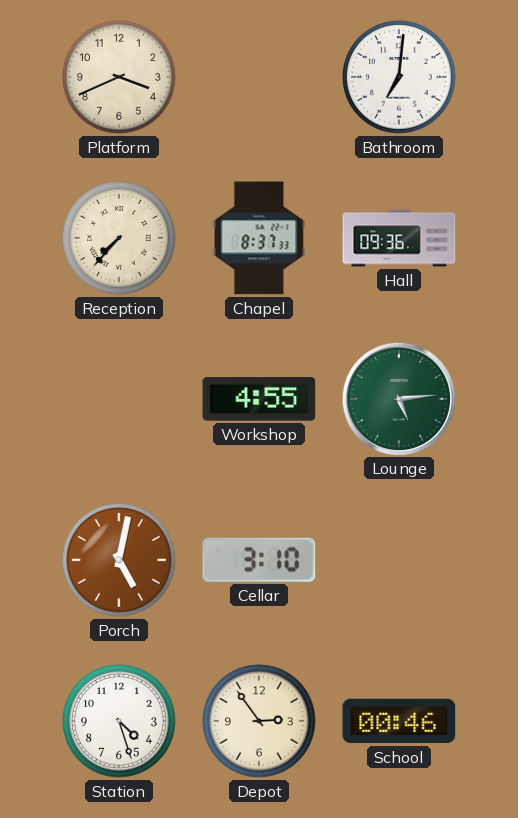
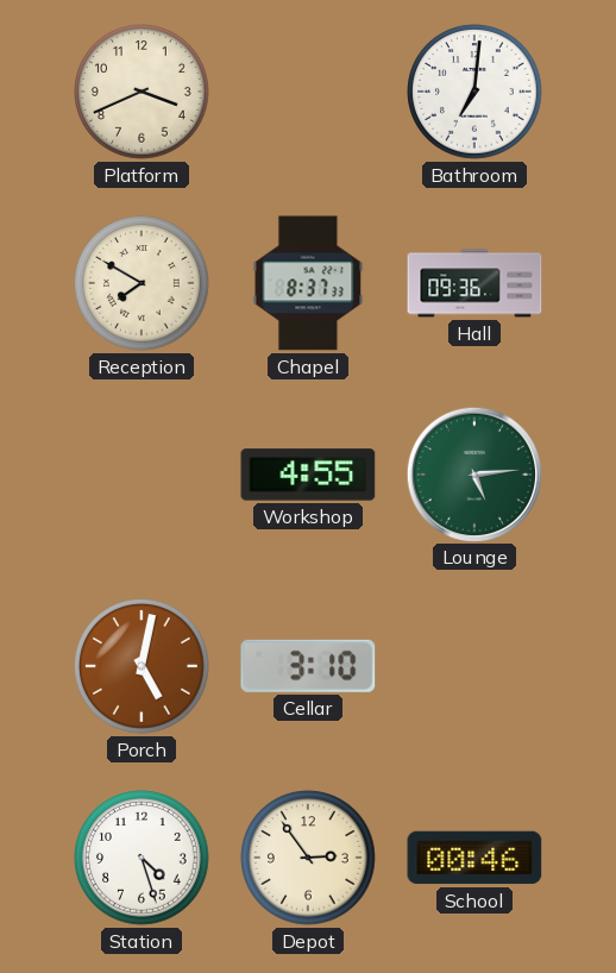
Reception: 7:37 -> 7:50 (142, 283)
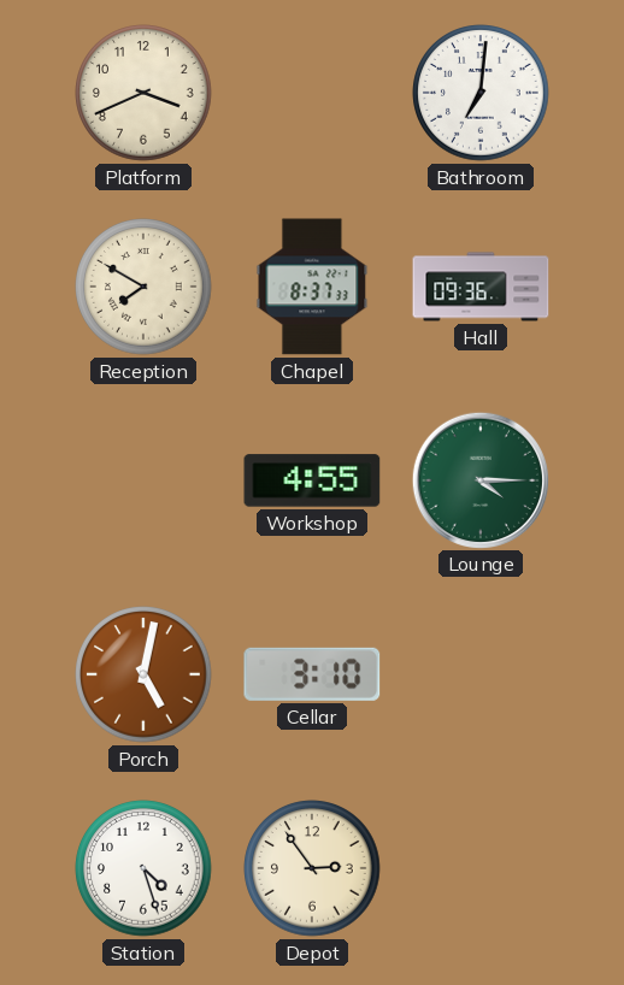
Lounge: 5:14 -> 4:15 (479, 479)
School: 00:46 -> none (474, 858)
